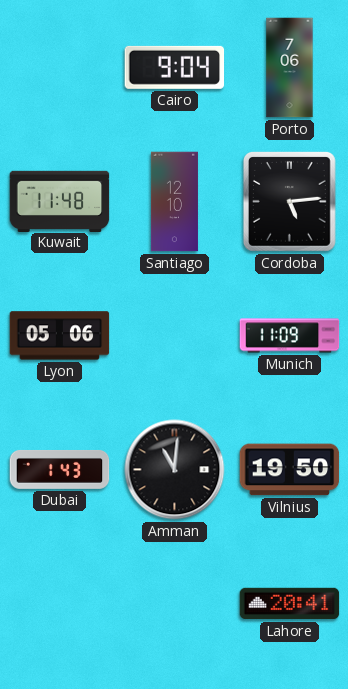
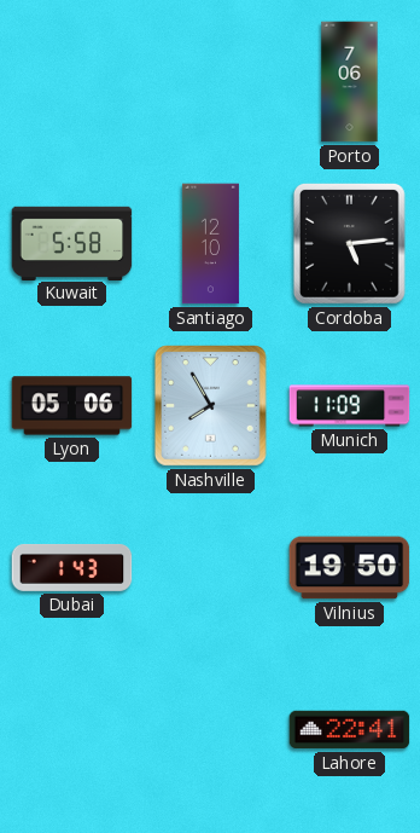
Cairo: 9:04 -> none (175, 67)
Kuwait: 11:48 -> 5:58 (72, 243)
Nashville: none -> 7:55 (210, 406)
Amman: 11:01 -> none (175, 470)
Lahore: 20:41 -> 22:41 (350, 730)
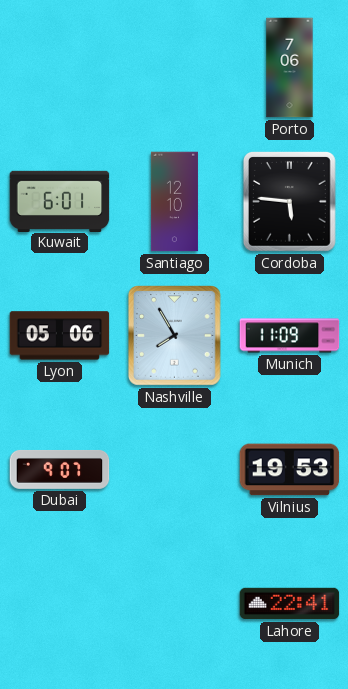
Kuwait: 5:58 -> 6:01 (60, 201)
Cordoba: 5:14 -> 5:46 (289, 202)
Dubai: 1:43 -> 9:07 (60, 469)
Vilnius: 19:50 -> 19:53 (290, 470)
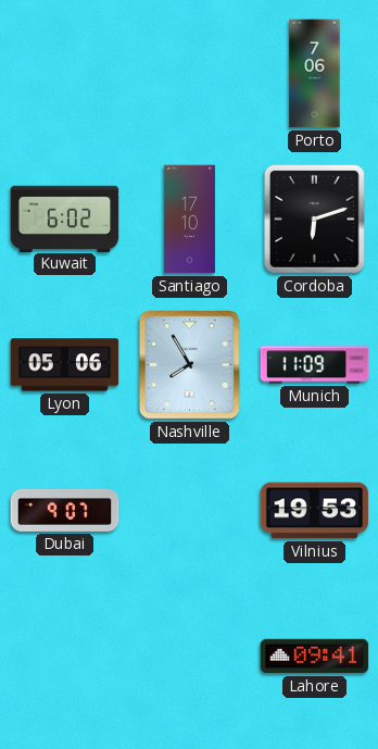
Kuwait: 6:01 -> 6:02 (65, 219)
Santiago: 12:10 -> 17:10 (189, 220)
Cordoba: 5:46 -> 6:12 (314, 220)
Lahore: 22:41 -> 09:41 (315, 657)
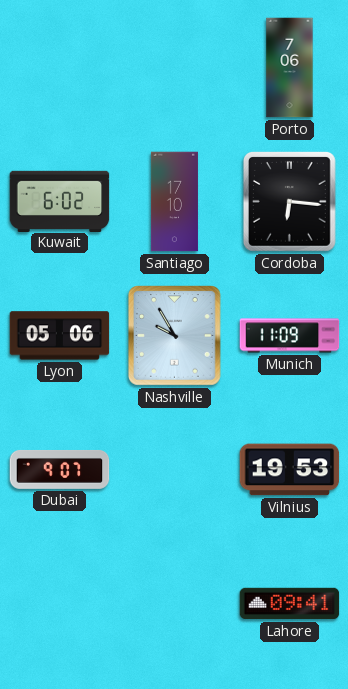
Cordoba: 6:12 -> 6:16 (289, 202)
Nashville: 7:55 -> 9:55 (174, 336)
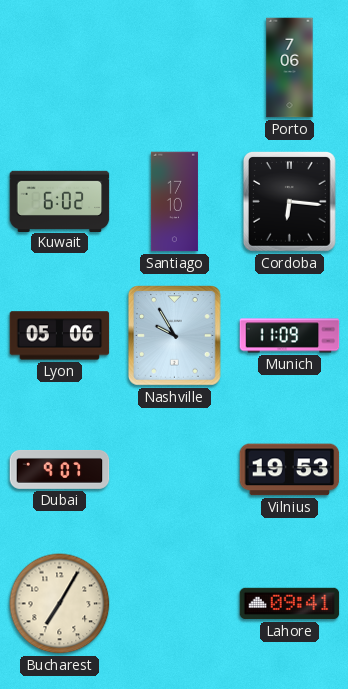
Bucharest: none -> 7:05 (60, 604)
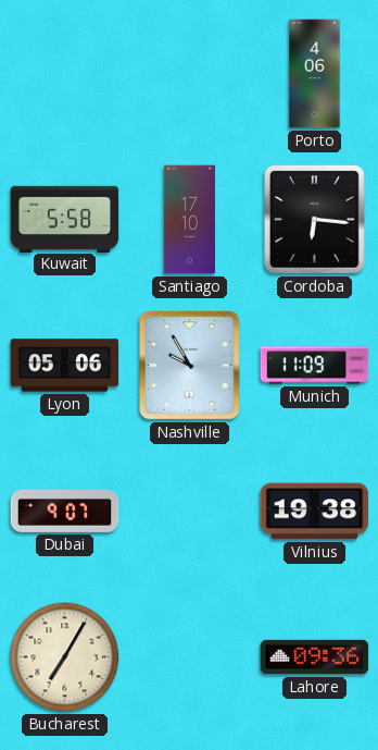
Porto: 7:06 -> 4:06 (315, 74)
Kuwait: 6:02 -> 5:58 (65, 219)
Vilnius: 19:53 -> 19:38 (315, 512)
Lahore: 09:41 -> 09:36 (315, 657)
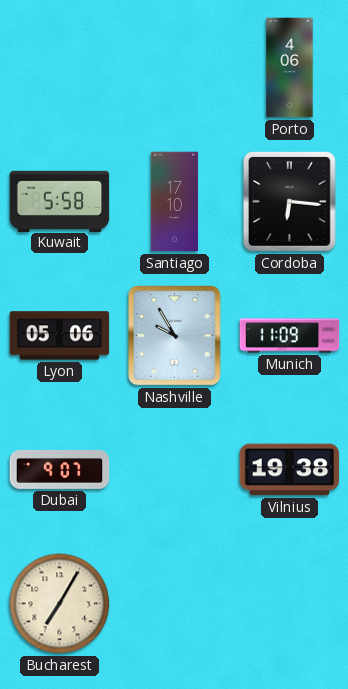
Lahore: 09:36 -> none (315, 657)
